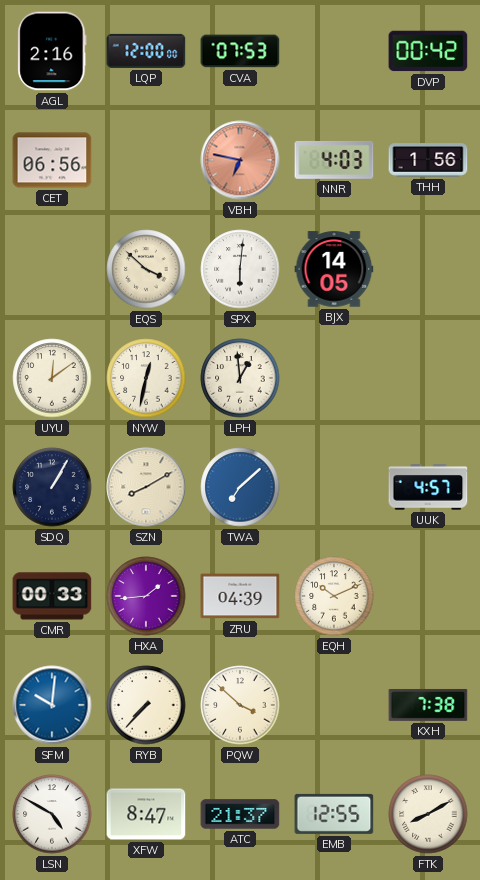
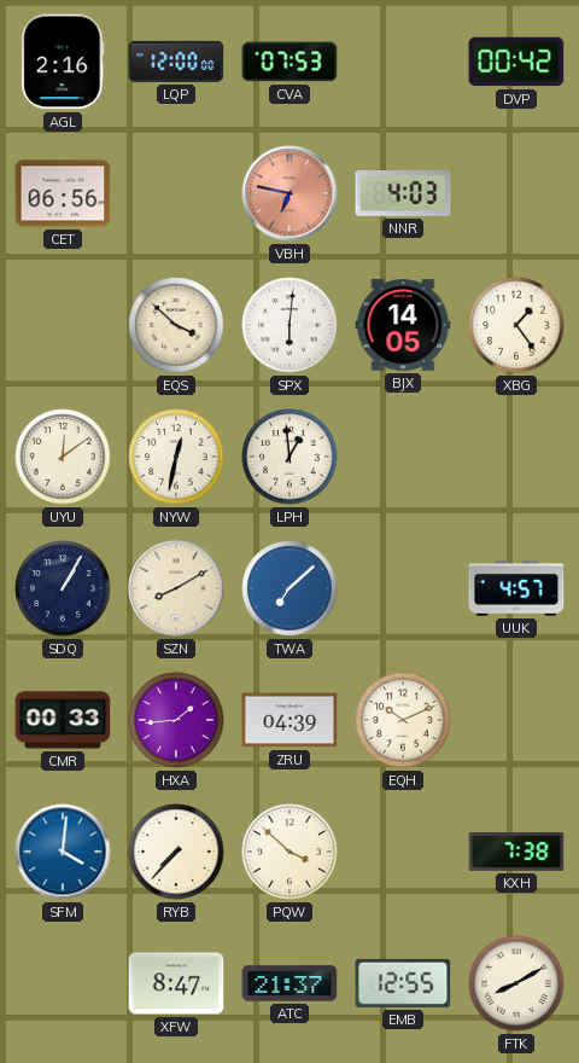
THH: 1:56 -> none (428, 160)
XBG: none -> 1:24 (516, 325)
SFM: 10:01 -> 4:01 (63, 852)
LSN: 4:50 -> none (52, 814)
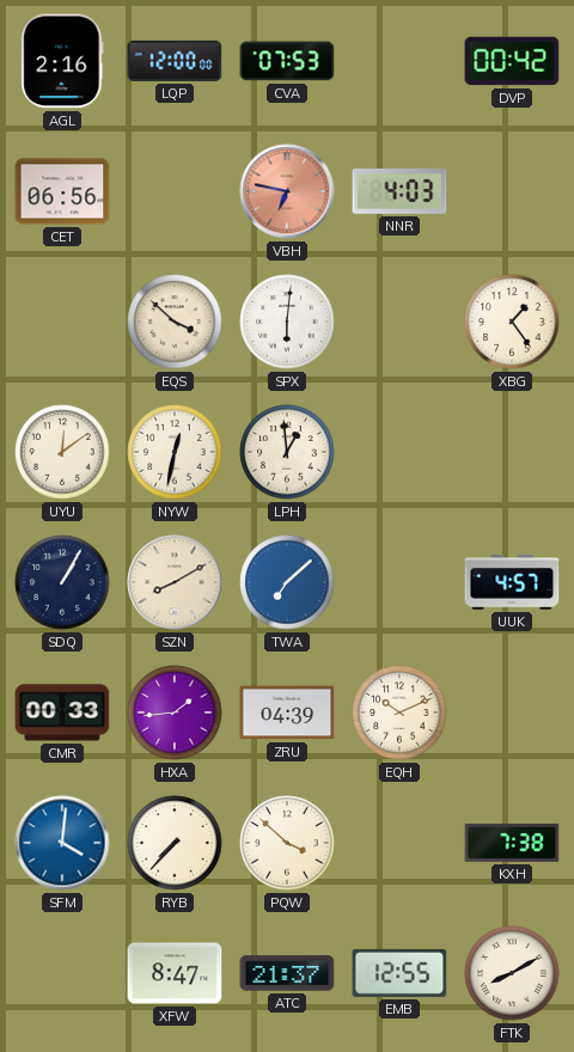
BJX: 14:05 -> none (403, 325)
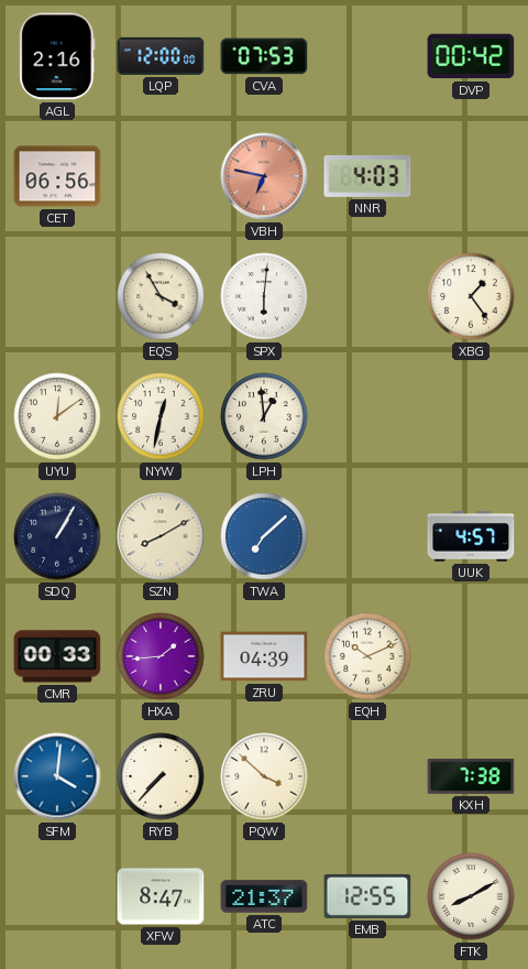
EQS: 3:52 -> 3:55 (161, 296)
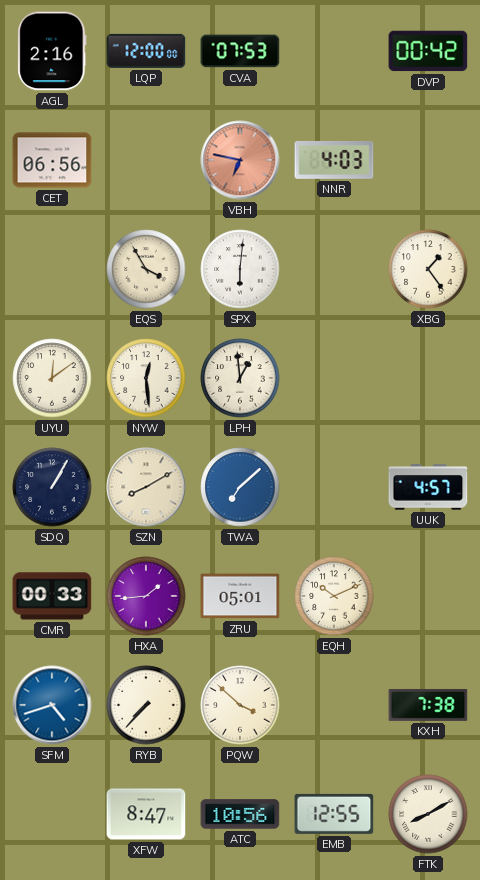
NYW: 12:32 -> 12:29 (146, 378)
ZRU: 04:39 -> 05:01 (240, 596)
SFM: 4:01 -> 4:42 (52, 705)
ATC: 21:37 -> 10:56 (240, 814)
